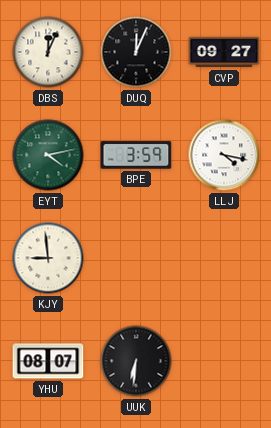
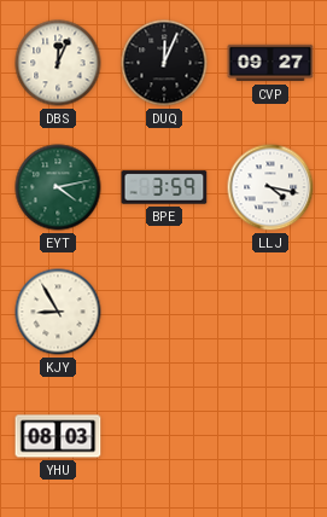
KJY: 8:59 -> 8:55 (58, 312)
YHU: 08:07 -> 08:03 (58, 436)
UUK: 6:31 -> none (136, 361)
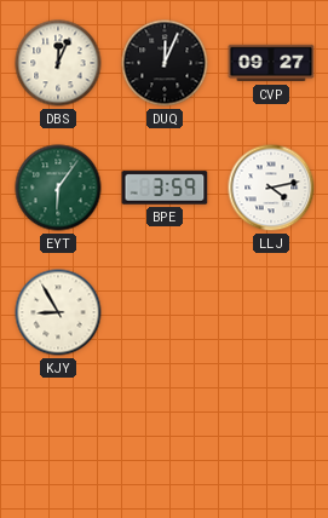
EYT: 4:13 -> 6:06 (58, 188)
LLJ: 4:17 -> 4:13 (271, 188)
YHU: 08:03 -> none (58, 436)
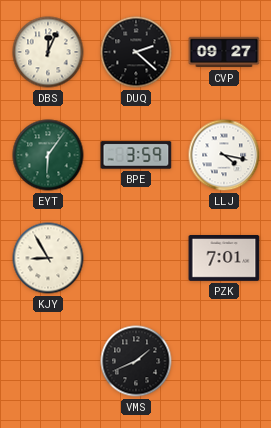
DUQ: 12:04 -> 2:22 (136, 52)
LLJ: 4:13 -> 4:17 (224, 155)
PZK: none -> 7:01 (224, 259)
VMS: none -> 1:41 (136, 361)
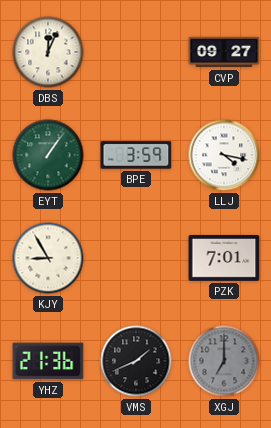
DUQ: 2:22 -> none (136, 52)
EYT: 6:06 -> 1:06 (48, 155)
YHZ: none -> 21:36 (48, 361)
XGJ: none -> 7:00 (224, 361)
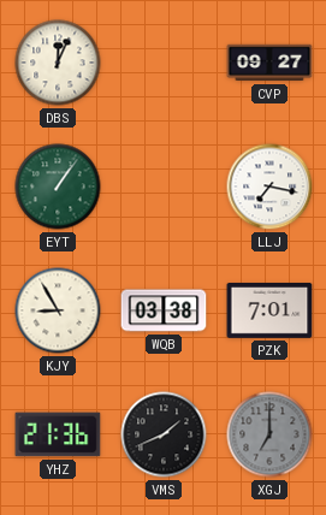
BPE: 3:59 -> none (136, 155)
LLJ: 4:17 -> 7:17 (269, 187)
WQB: none -> 03:38 (164, 310)
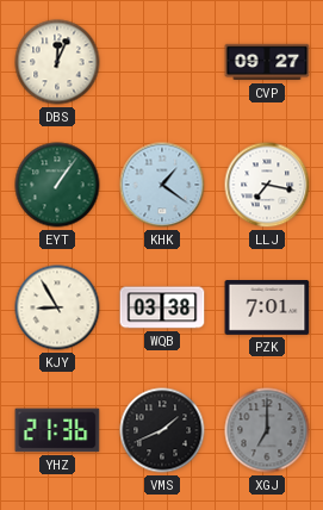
KHK: none -> 1:21 (162, 185)
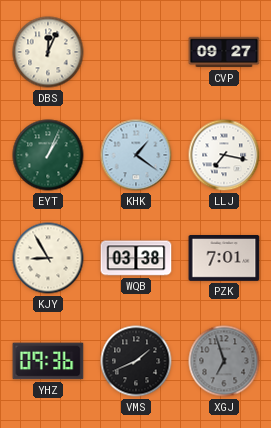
EYT: 1:06 -> 1:04 (48, 155)
YHZ: 21:36 -> 09:36 (48, 361)
XGJ: 7:00 -> 6:57 (224, 361)
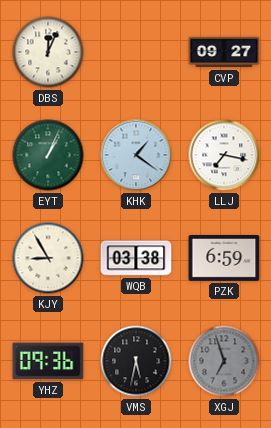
PZK: 7:01 -> 6:59 (224, 259)
VMS: 1:41 -> 5:32 (136, 361)
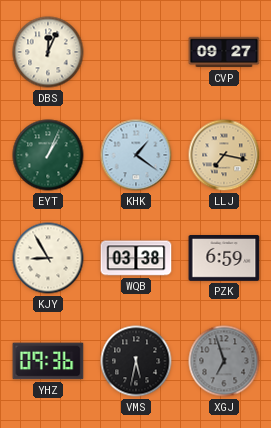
LLJ dial: white -> champagne (224, 155)
